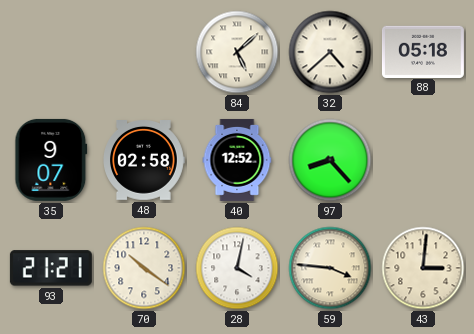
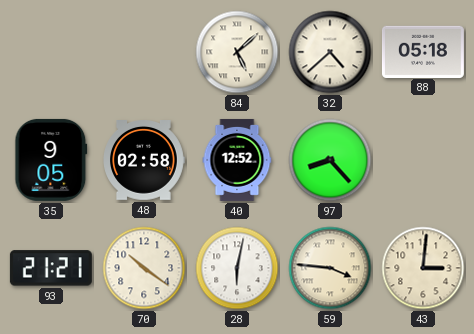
35: 9:07 -> 9:05 (51, 160)
28: 4:02 -> 6:02 (237, 268)
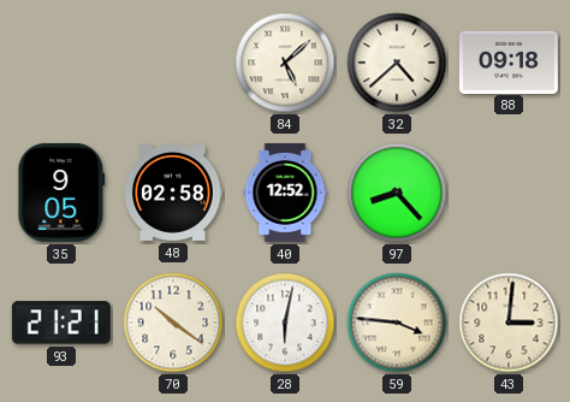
88: 05:18 -> 09:18 (509, 61)
